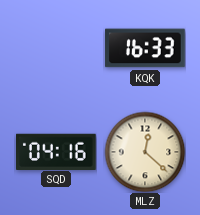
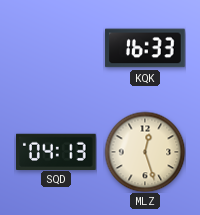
SQD: 04:16 -> 04:13 (56, 151)
MLZ: 12:22 -> 12:27 (145, 152)
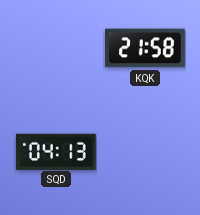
KQK: 16:33 -> 21:58 (145, 48)
MLZ: 12:27 -> none (145, 152)
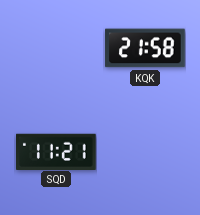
SQD: 04:13 -> 11:21 (56, 151)
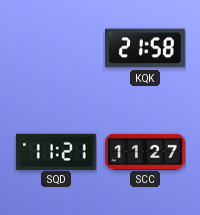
SCC: none -> 11:27 (145, 151)
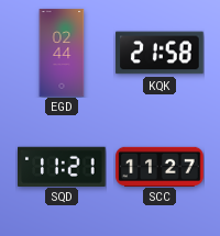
EGD: none -> 02:44 (62, 53)
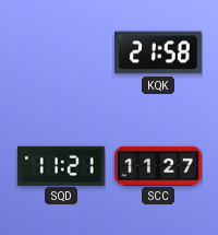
EGD: 02:44 -> none (62, 53)
